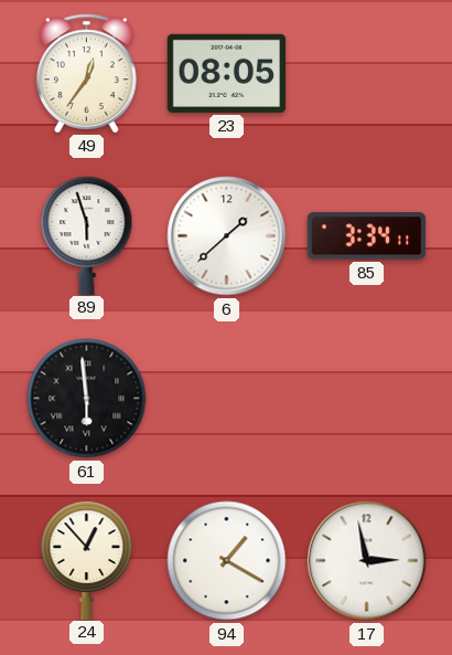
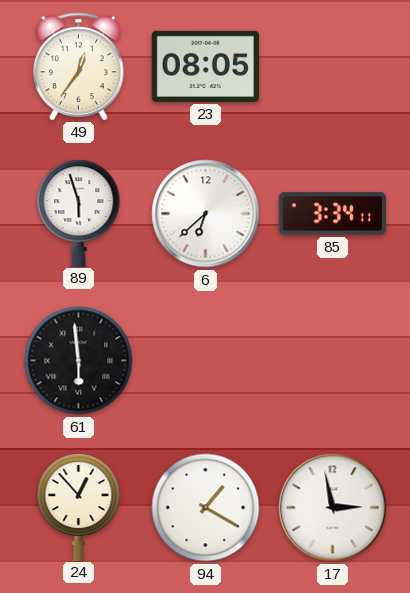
6: 1:38 -> 6:38 (206, 214)
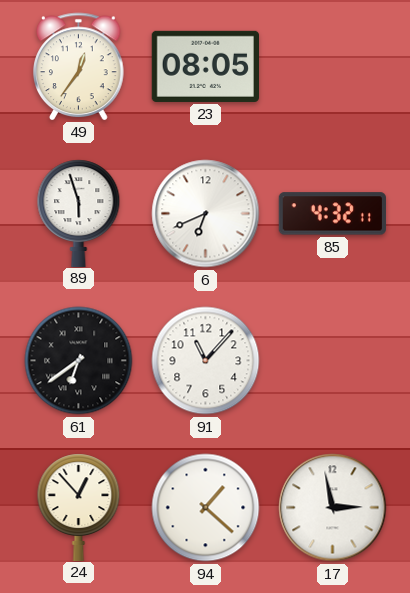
6: 6:38 -> 6:41 (206, 214)
85: 3:34 -> 4:32 (332, 214)
61: 5:59 -> 6:39 (79, 361)
91: none -> 11:07 (206, 361)
94: 1:20 -> 1:22 (206, 508)
